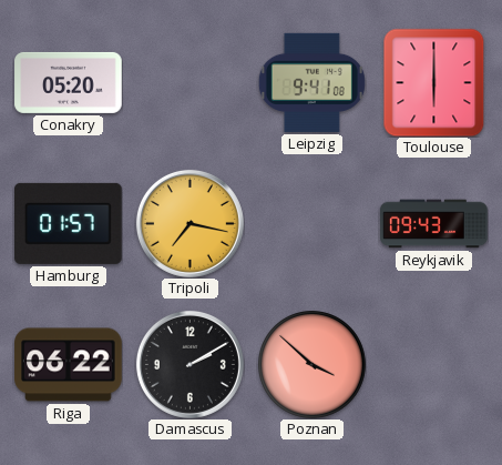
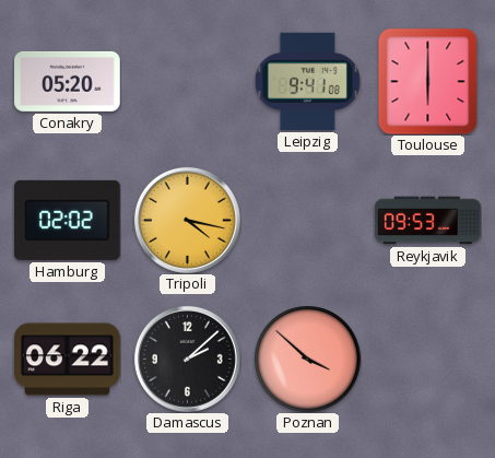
Hamburg: 01:57 -> 02:02 (68, 220)
Tripoli: 7:17 -> 4:17 (187, 220)
Reykjavik: 09:43 -> 09:53 (428, 221)
Damascus: 2:10 -> 2:08 (187, 359)
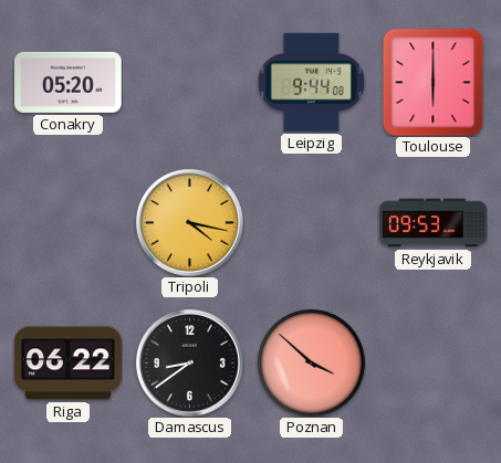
Leipzig: 9:41 -> 9:44 (311, 82)
Hamburg: 02:02 -> none (68, 220)
Damascus: 2:08 -> 8:39 (189, 362)
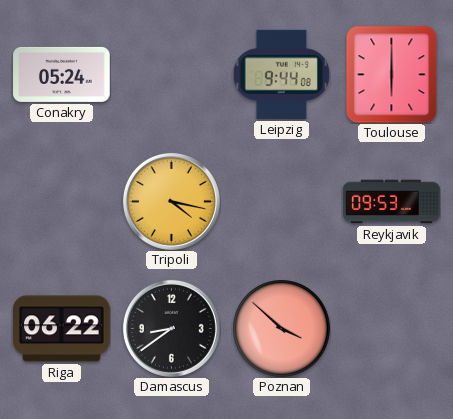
Conakry: 05:20 -> 05:24 (62, 74)
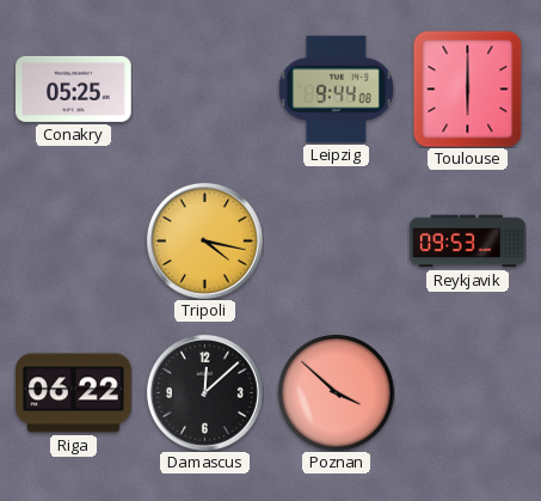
Conakry: 05:24 -> 05:25 (74, 88)
Damascus: 8:39 -> 12:08 (204, 392)
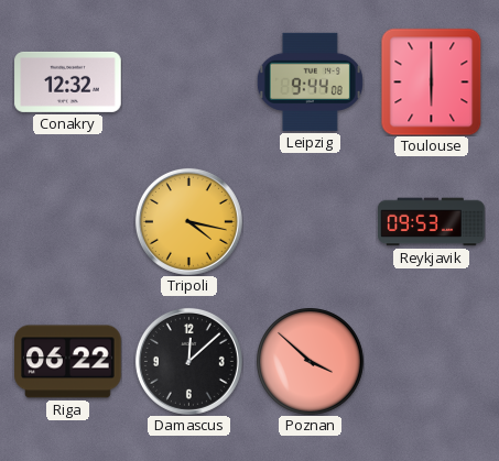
Conakry: 05:25 -> 12:32 (68, 81)
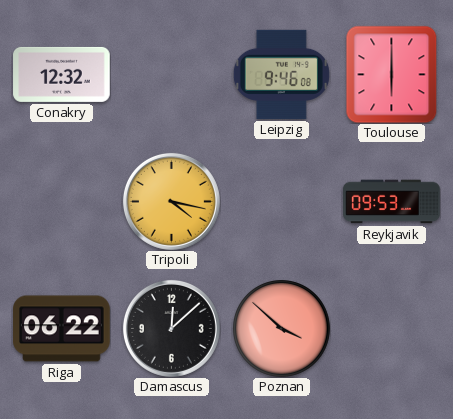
Leipzig: 9:44 -> 9:46 (281, 74)
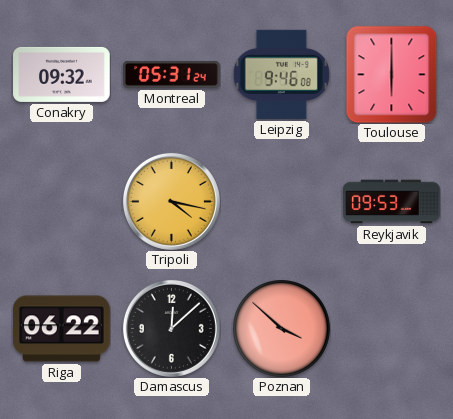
Conakry: 12:32 -> 09:32 (62, 74)
Montreal: none -> 05:31 (172, 74)
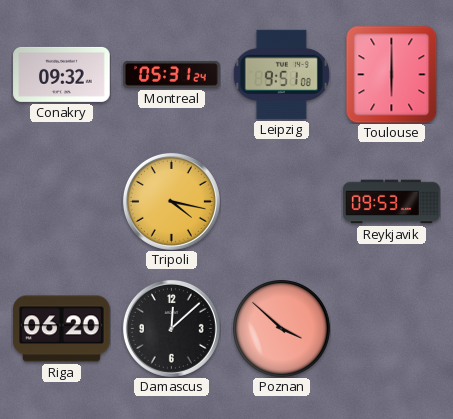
Leipzig: 9:46 -> 9:51 (281, 74)
Riga: 06:22 -> 06:20 (62, 329)
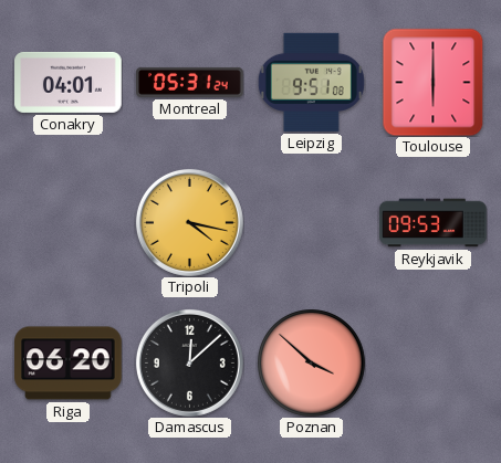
Conakry: 09:32 -> 04:01 (69, 82)
